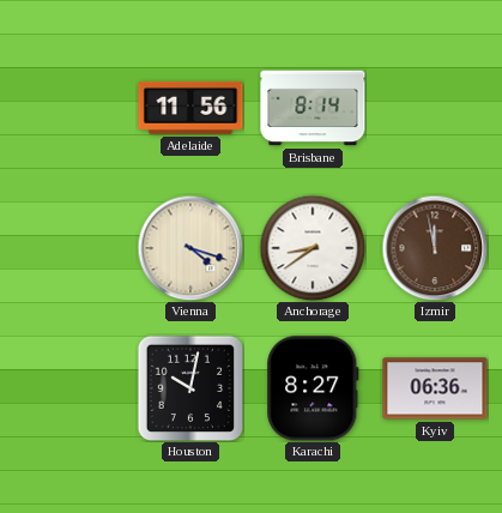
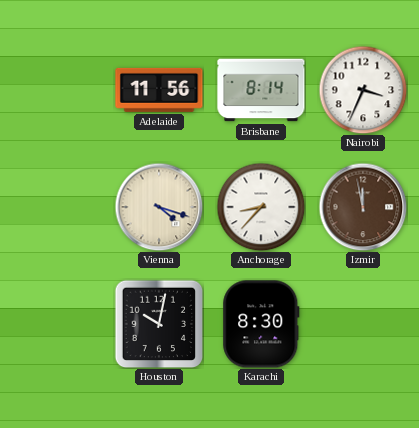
Nairobi: none -> 3:34 (363, 90)
Anchorage: 8:39 -> 8:37 (261, 207)
Karachi: 8:27 -> 8:30 (261, 324)
Kyiv: 06:36 -> none (435, 388)
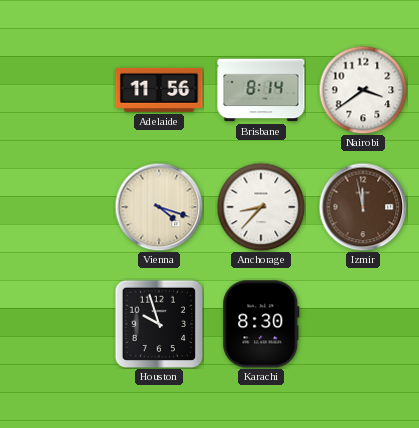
Nairobi: 3:34 -> 3:39 (363, 90)
Houston: 10:02 -> 9:57 (159, 324)
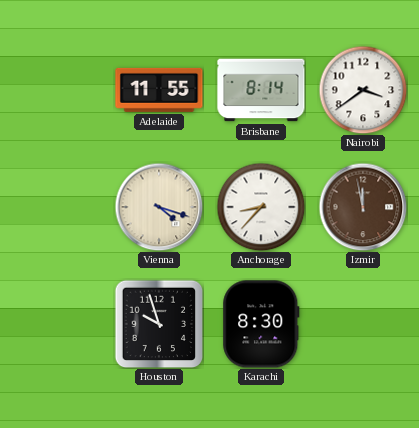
Adelaide: 11:56 -> 11:55 (159, 90)
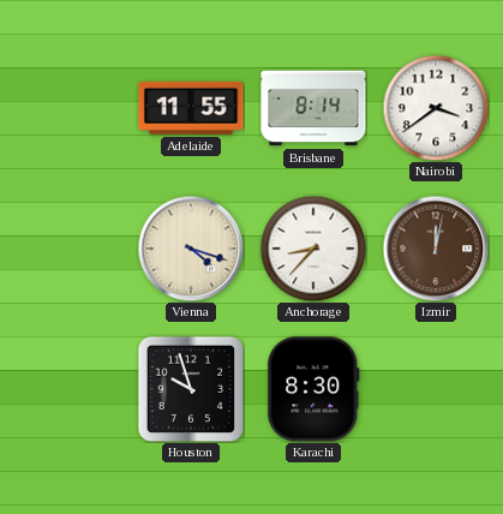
Izmir: 11:58 -> 12:02 (436, 249)
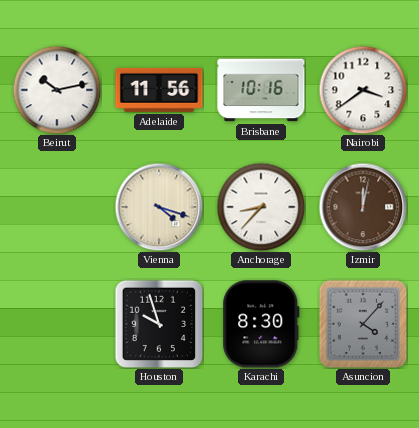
Beirut: none -> 10:13 (57, 90)
Adelaide: 11:55 -> 11:56 (159, 90)
Brisbane: 8:14 -> 10:16 (261, 90)
Asuncion: none -> 4:07 (363, 324)
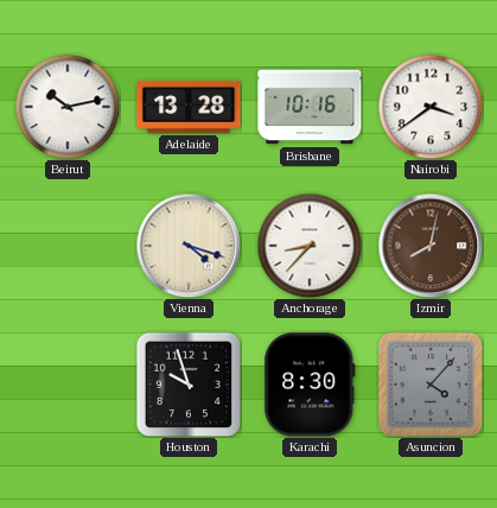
Adelaide: 11:56 -> 13:28 (189, 107)
Izmir: 12:02 -> 8:02 (431, 246)
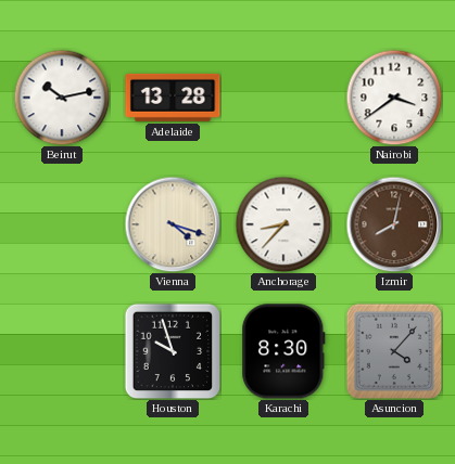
Brisbane: 10:16 -> none (310, 107)
